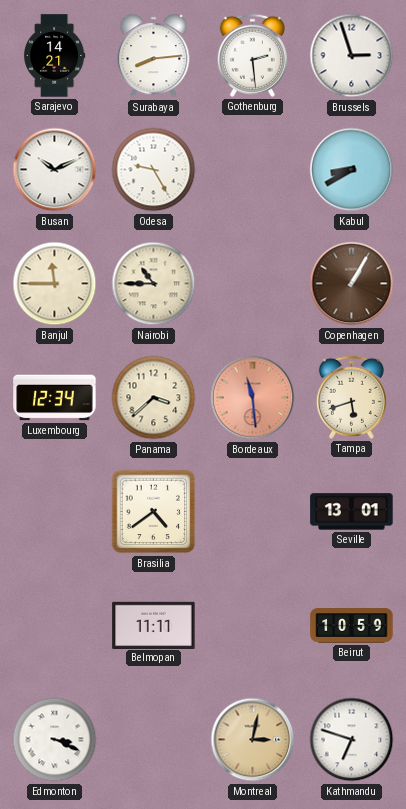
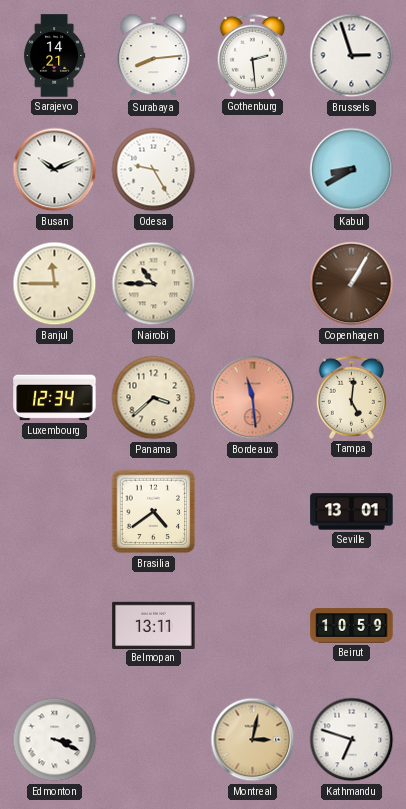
Tampa: 5:42 -> 5:01 (351, 397)
Belmopan: 11:11 -> 13:11 (154, 625)
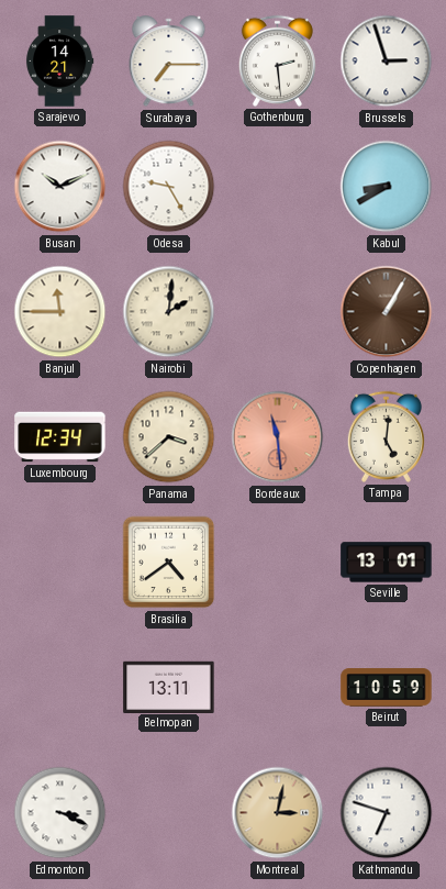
Surabaya: 8:14 -> 7:15 (169, 62)
Nairobi: 10:45 -> 2:01 (169, 312)
